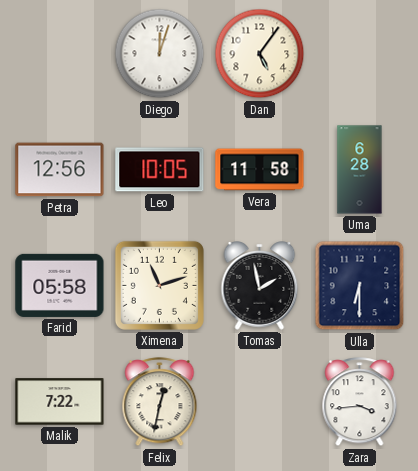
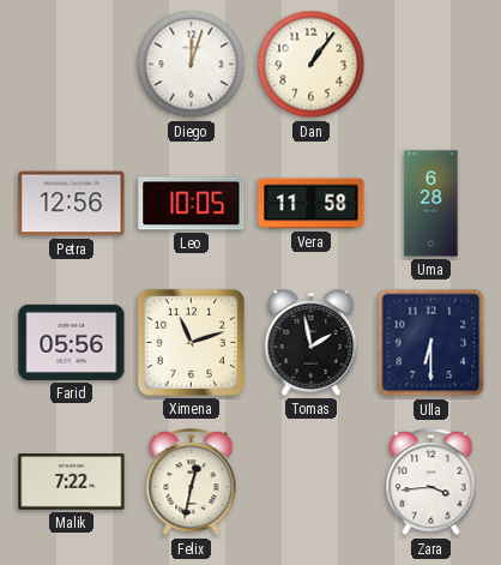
Dan: 5:06 -> 1:06 (312, 65)
Farid: 05:58 -> 05:56 (72, 342)
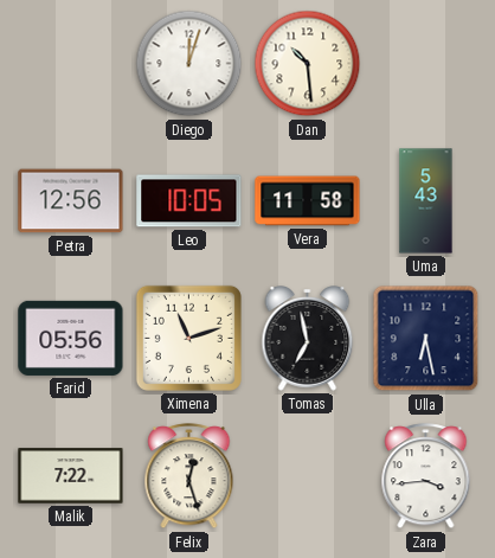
Dan: 1:06 -> 10:29 (308, 64)
Uma: 6:28 -> 5:43 (426, 201)
Tomas: 1:58 -> 6:58 (308, 339)
Ulla: 6:30 -> 6:28 (426, 339)
Felix: 12:32 -> 12:27 (189, 476)
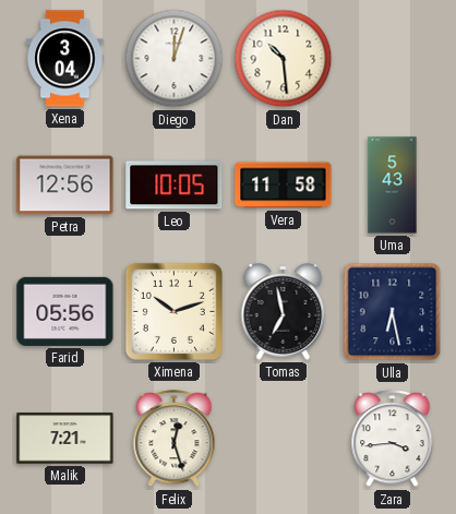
Xena: none -> 3:04 (65, 59)
Ximena: 11:12 -> 10:12 (173, 311)
Malik: 7:22 -> 7:21 (65, 439)
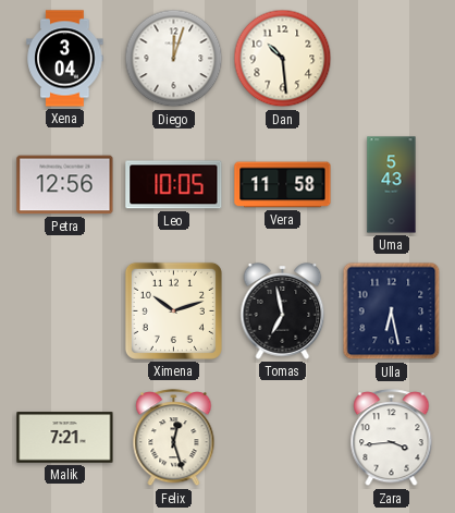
Farid: 05:56 -> none (65, 311)
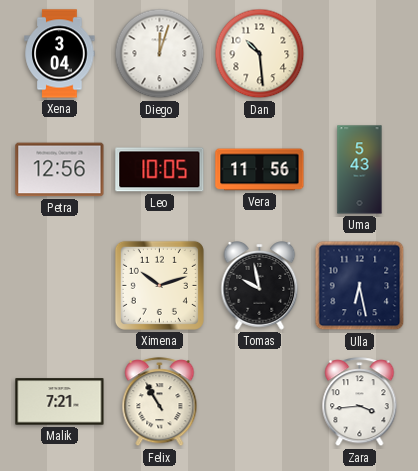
Vera: 11:58 -> 11:56 (260, 170)
Tomas: 6:58 -> 9:58 (260, 286)
Felix: 12:27 -> 10:55 (160, 402)
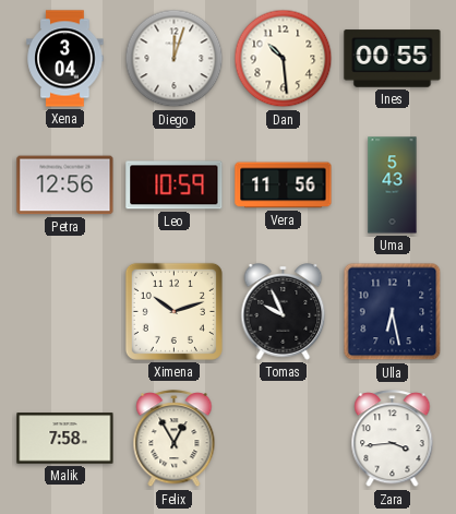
Ines: none -> 00:55 (393, 59)
Leo: 10:05 -> 10:59 (175, 186)
Tomas: 9:58 -> 9:56 (284, 312)
Malik: 7:21 -> 7:58 (65, 439)
Felix: 10:55 -> 12:55 (175, 439)
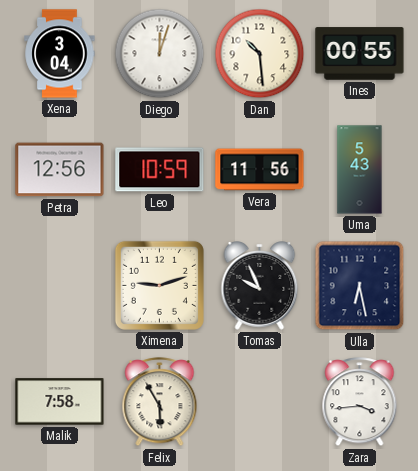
Ximena: 10:12 -> 9:12 (159, 285)
Felix: 12:55 -> 5:55 (160, 402)
